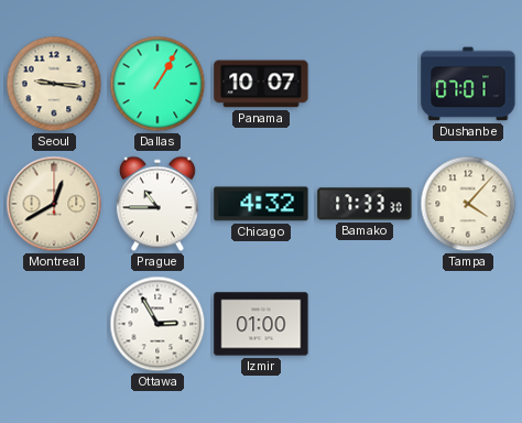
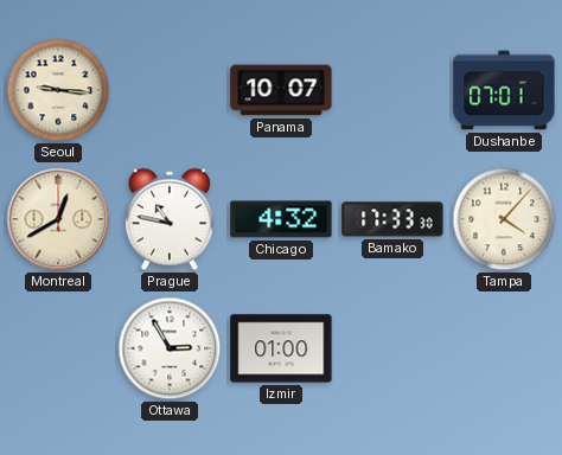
Dallas: 1:05 -> none (157, 84)
Prague: 10:45 -> 10:47 (170, 219)
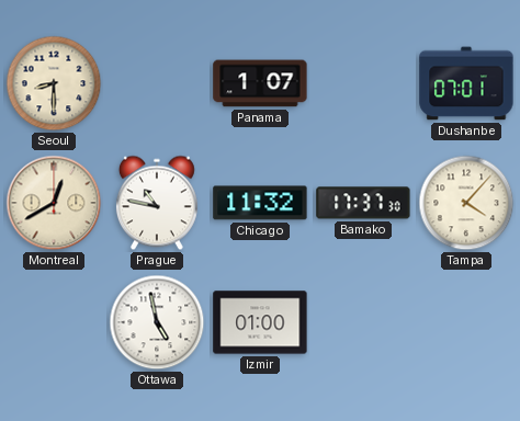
Seoul: 9:16 -> 8:30 (54, 83)
Panama: 10:07 -> 1:07 (260, 83)
Chicago: 4:32 -> 11:32 (260, 203)
Bamako: 17:33 -> 17:37 (363, 203)
Ottawa: 2:55 -> 4:58 (157, 322)
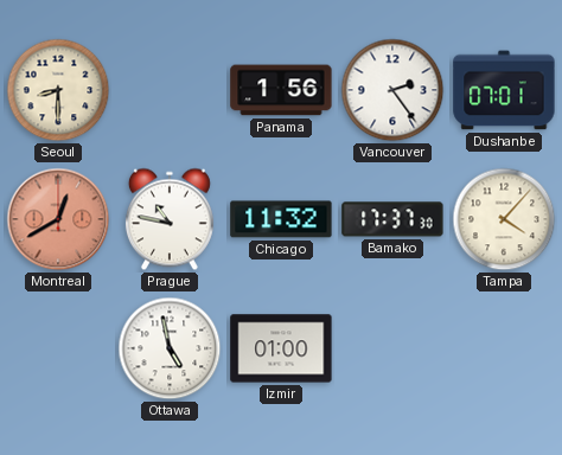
Panama: 1:07 -> 1:56 (281, 90)
Vancouver: none -> 2:24 (392, 90)
Montreal dial: cream -> salmon (58, 219)
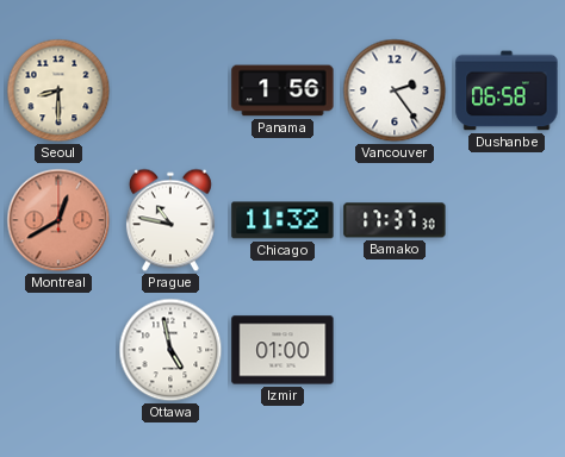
Dushanbe: 07:01 -> 06:58 (507, 90)
Tampa: 4:07 -> none (504, 219)
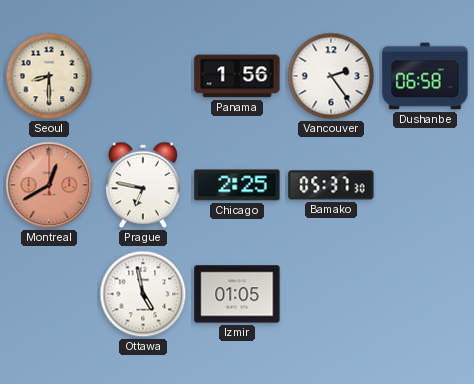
Prague: 10:47 -> 6:47 (143, 185)
Chicago: 11:32 -> 2:25 (237, 185)
Bamako: 17:37 -> 05:37 (331, 185)
Izmir: 01:00 -> 01:05 (237, 294)
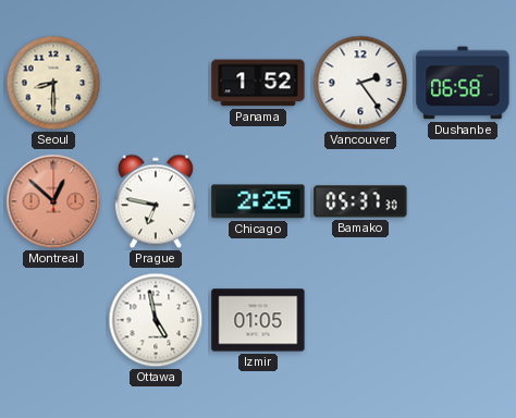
Panama: 1:56 -> 1:52 (258, 83)
Montreal: 12:40 -> 12:52 (53, 201)
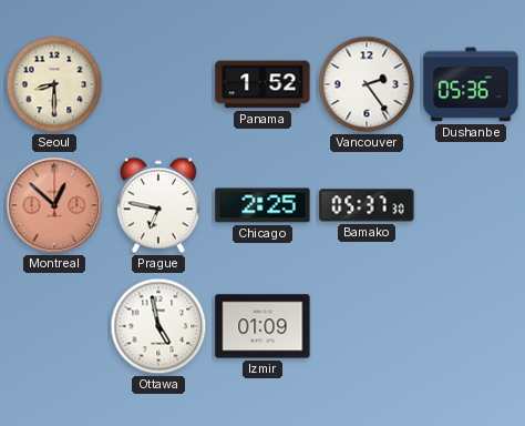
Dushanbe: 06:58 -> 05:36 (471, 84)
Izmir: 01:05 -> 01:09 (262, 326)
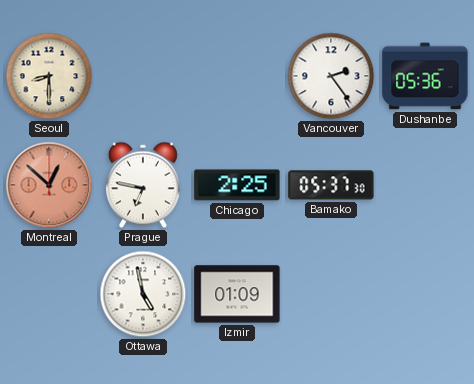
Panama: 1:52 -> none (262, 84)
